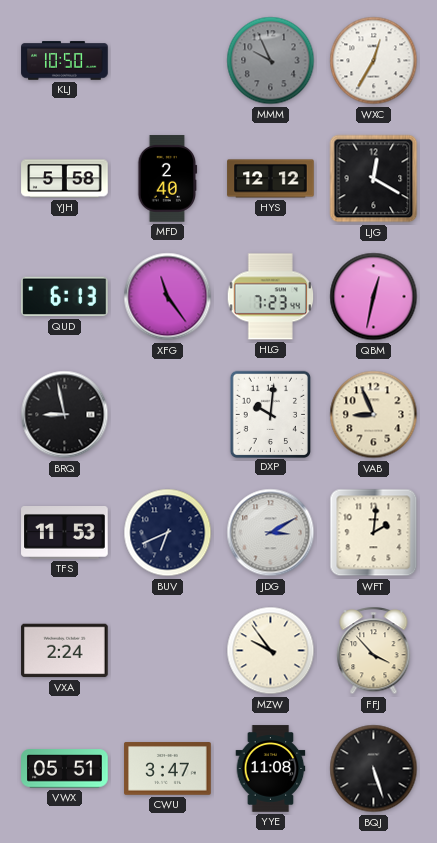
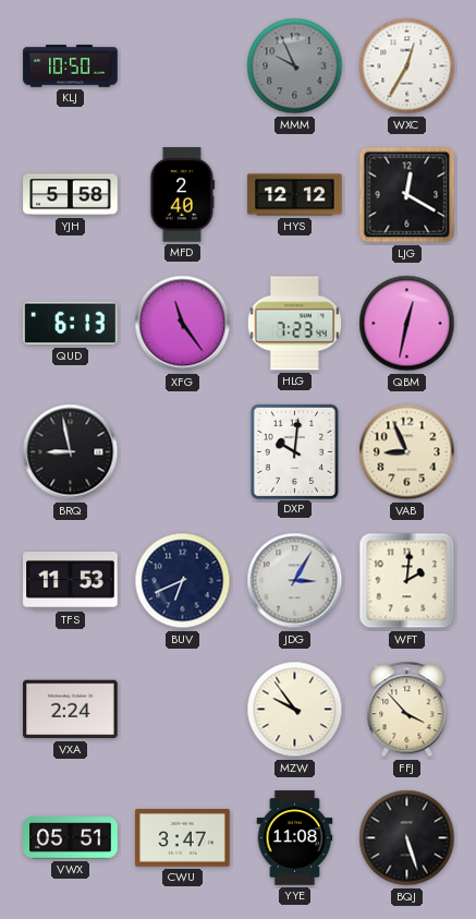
JDG: 3:10 -> 3:05 (295, 581)
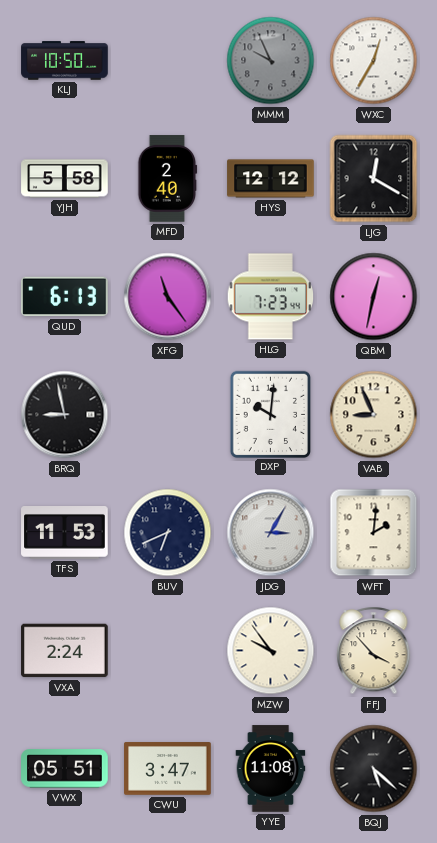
BQJ: 5:27 -> 5:22 (374, 769)
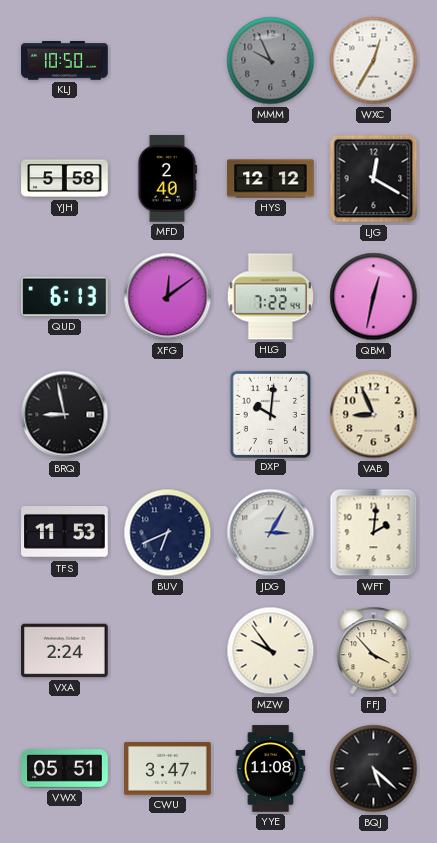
XFG: 11:24 -> 12:09 (168, 297)
HLG: 7:23 -> 7:22 (270, 297)
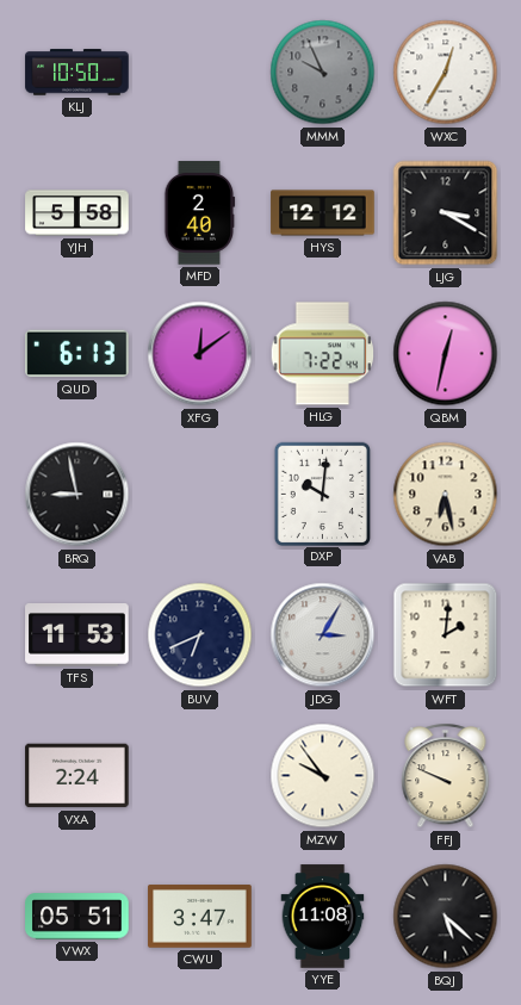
LJG: 12:20 -> 3:20 (446, 213)
VAB: 8:56 -> 6:28 (446, 495)
FFJ: 3:53 -> 9:49 (446, 776)
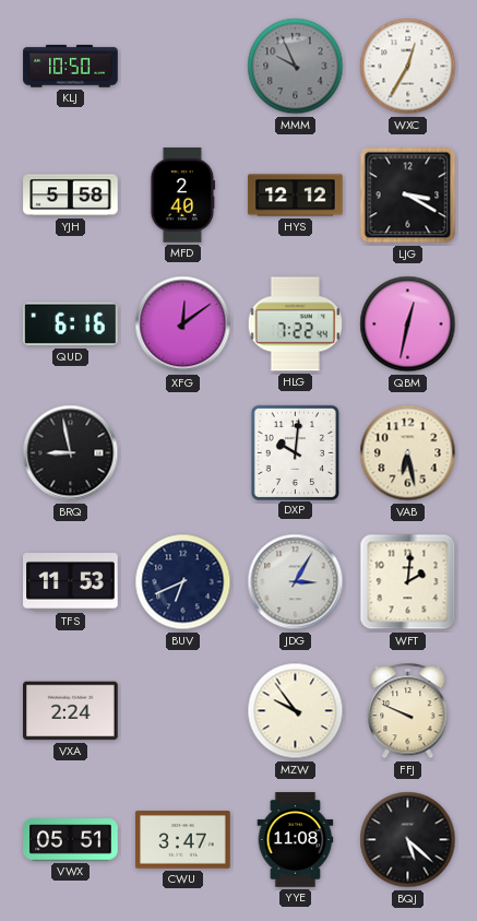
QUD: 6:13 -> 6:16 (71, 324)
